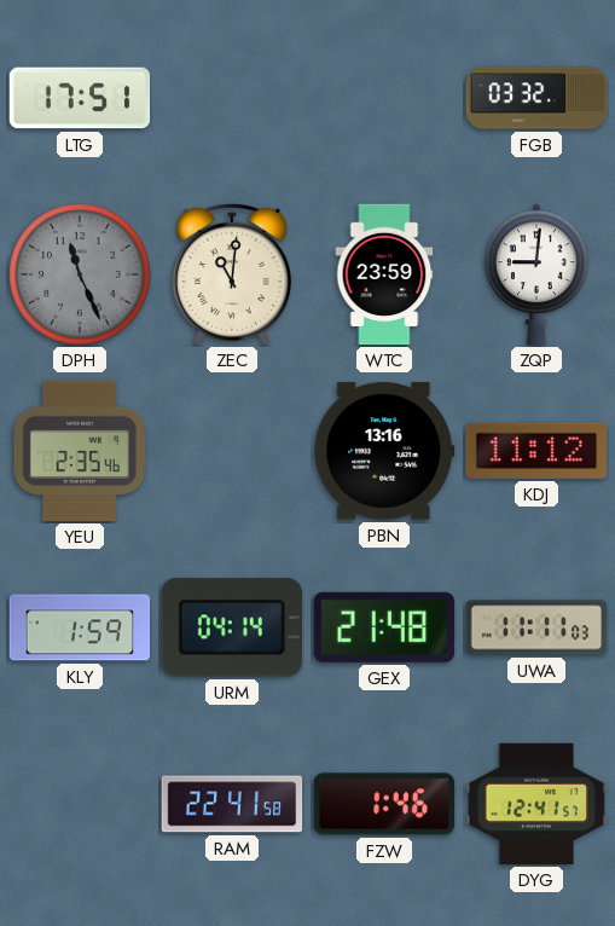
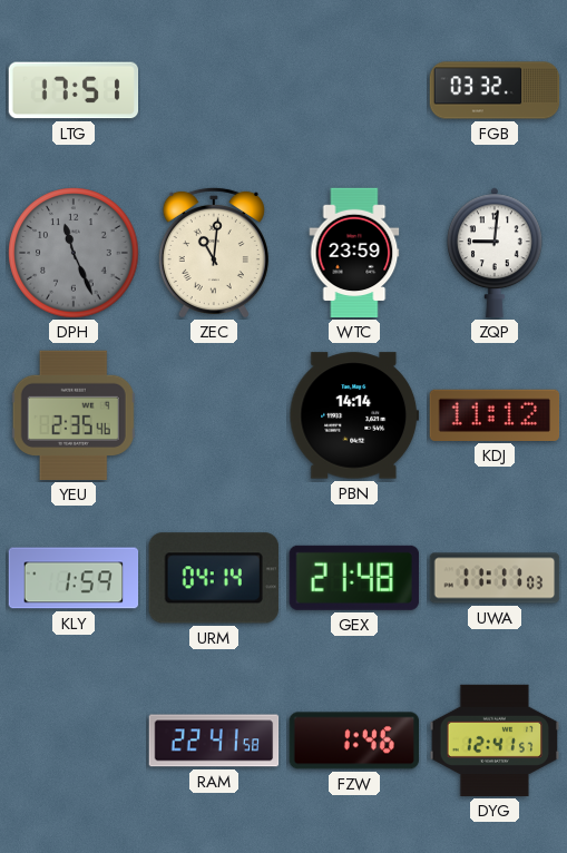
PBN: 13:16 -> 14:14 (354, 415)
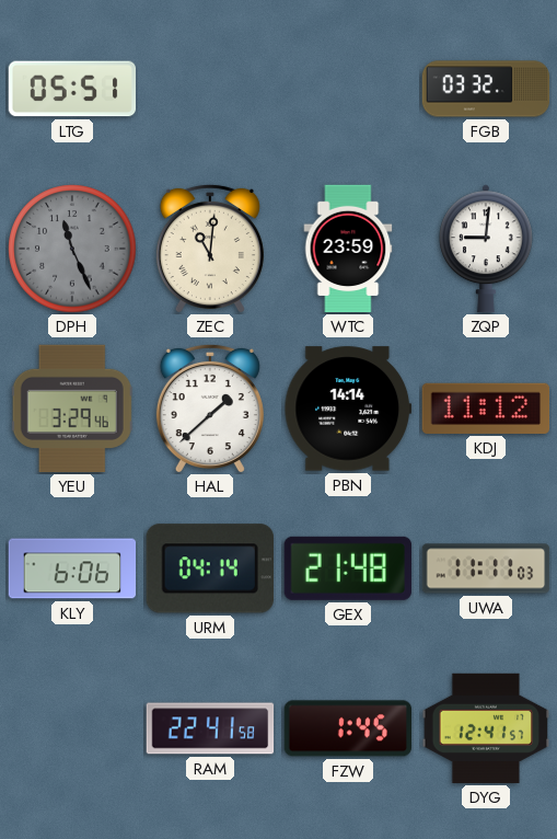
LTG: 17:51 -> 05:51 (72, 89)
YEU: 2:35 -> 3:29 (72, 409)
HAL: none -> 1:38 (210, 409)
KLY: 1:59 -> 6:06 (72, 568)
FZW: 1:46 -> 1:45 (348, 728)
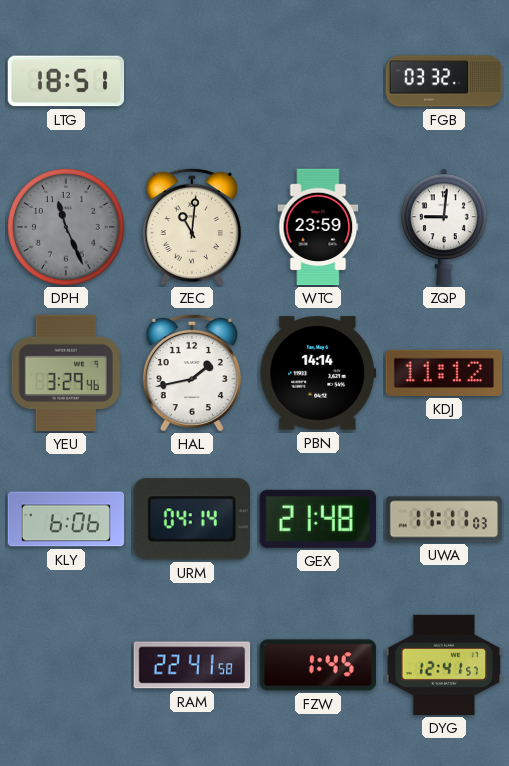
LTG: 05:51 -> 18:51 (66, 81)
HAL: 1:38 -> 1:43 (192, 373)
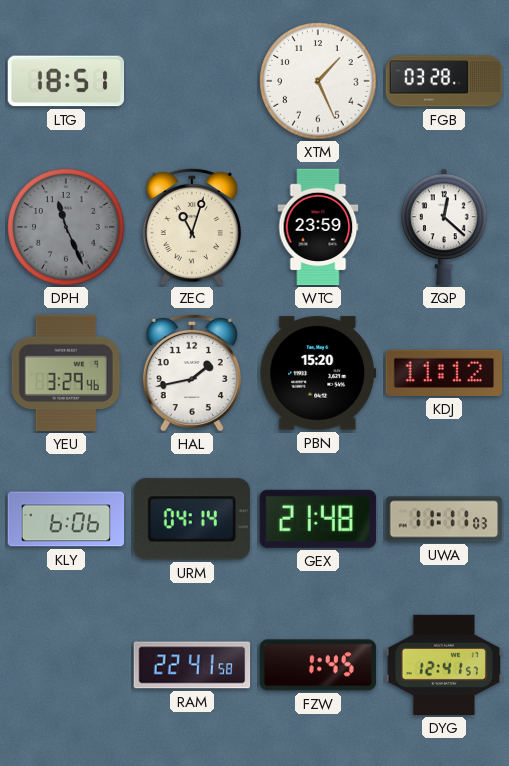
XTM: none -> 1:26 (318, 81)
FGB: 03:32 -> 03:28 (444, 81)
ZEC: 11:01 -> 11:03 (192, 227)
ZQP: 9:01 -> 12:22 (445, 227)
PBN: 14:14 -> 15:20 (318, 373)
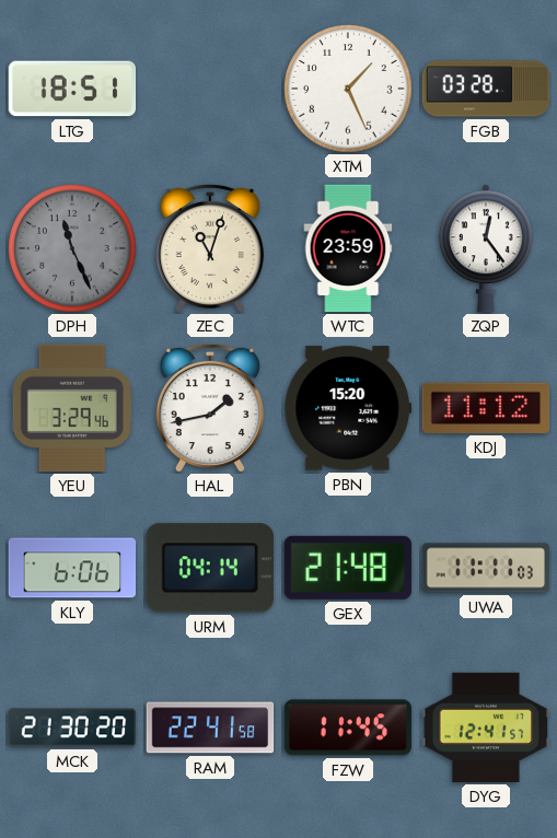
ZQP: 12:22 -> 12:24 (487, 248)
MCK: none -> 21:30 (72, 728)
FZW: 1:45 -> 11:45 (348, 728)
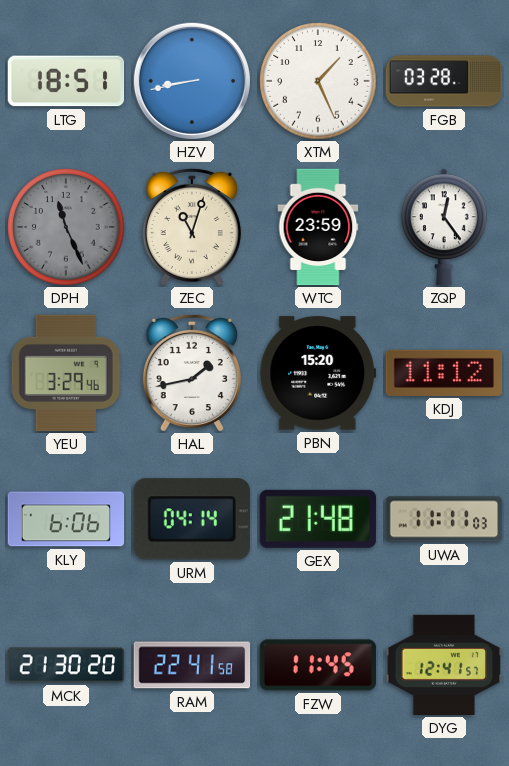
HZV: none -> 8:43 (192, 81)
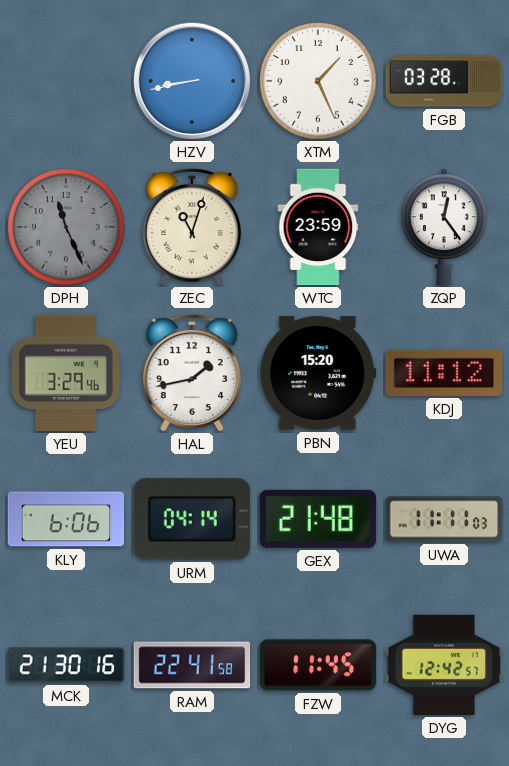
LTG: 18:51 -> none (66, 81)
MCK: 21:30:20 -> 21:30:16 (66, 665)
DYG: 12:41 -> 12:42 (444, 665)
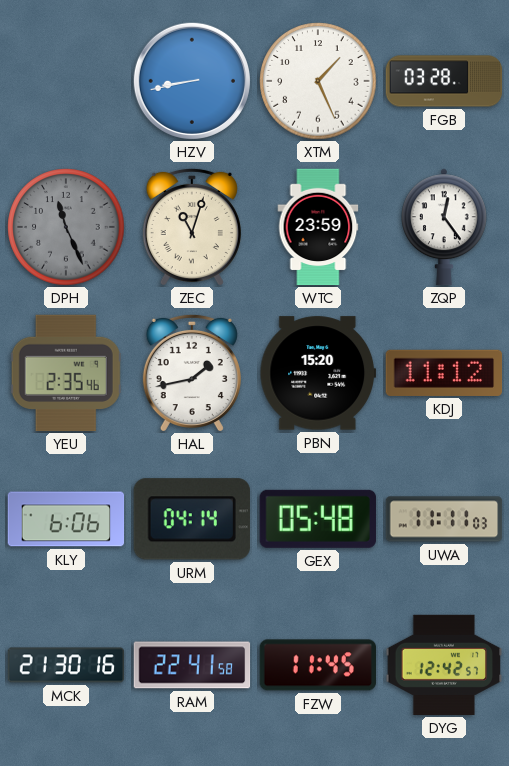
YEU: 3:29 -> 2:35 (66, 373)
GEX: 21:48 -> 05:48 (318, 519)
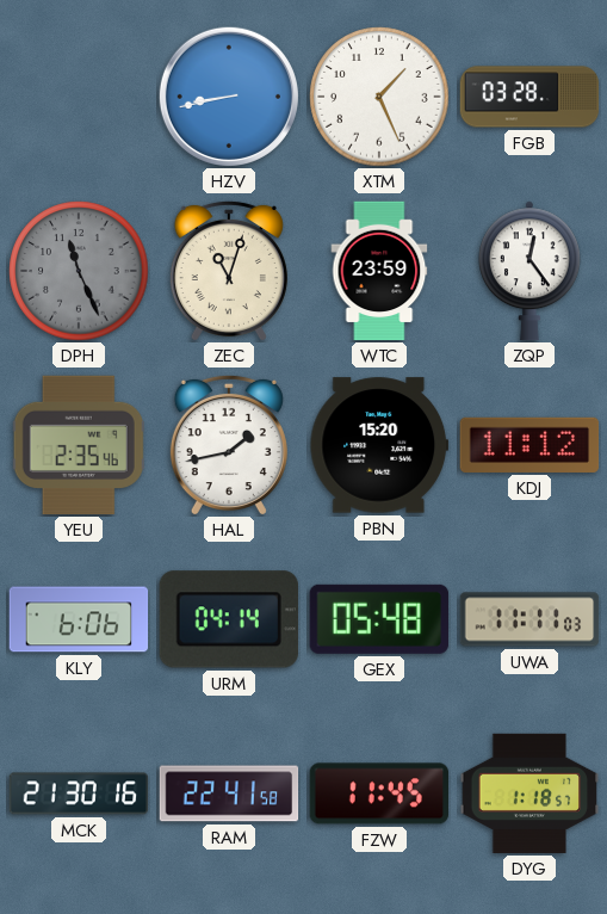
DYG: 12:42 -> 1:18 (529, 793)
